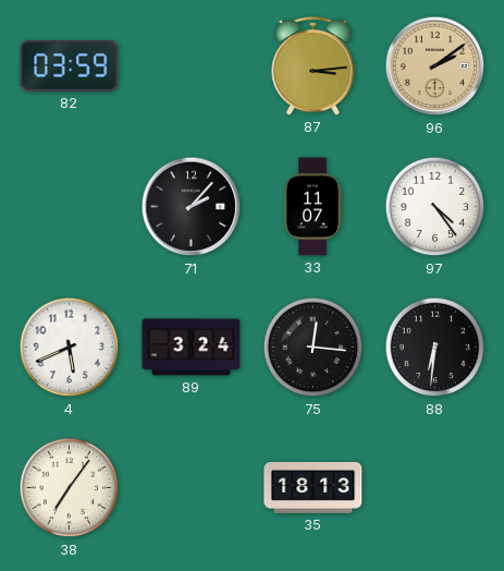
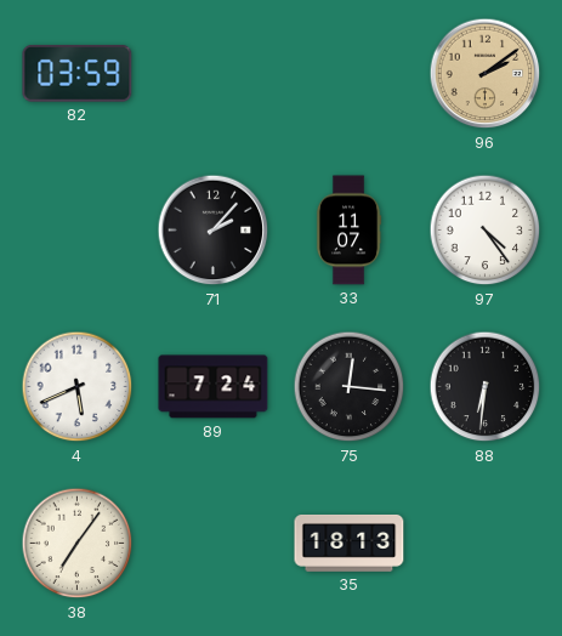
87: 3:14 -> none (314, 66)
89: 3:24 -> 7:24 (214, 387)
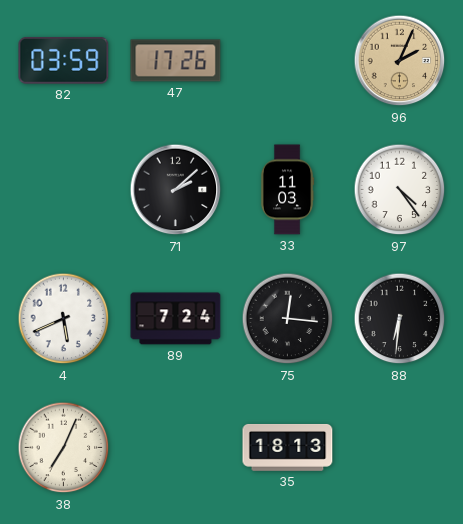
47: none -> 17:26 (176, 61)
96: 2:09 -> 2:04 (400, 61)
71: 2:07 -> 2:08 (176, 190)
33: 11:07 -> 11:03 (287, 190)
38: 7:06 -> 7:04 (64, 448)
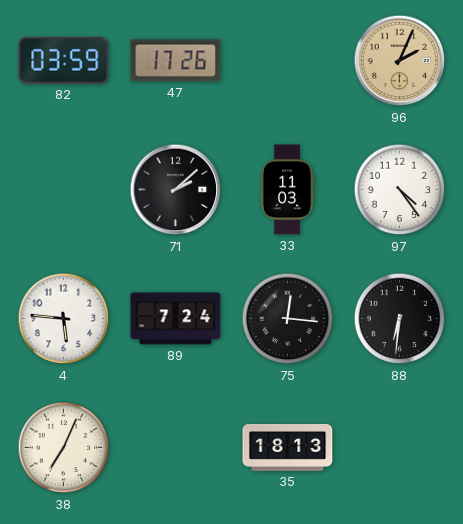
4: 5:41 -> 5:46 (64, 319)
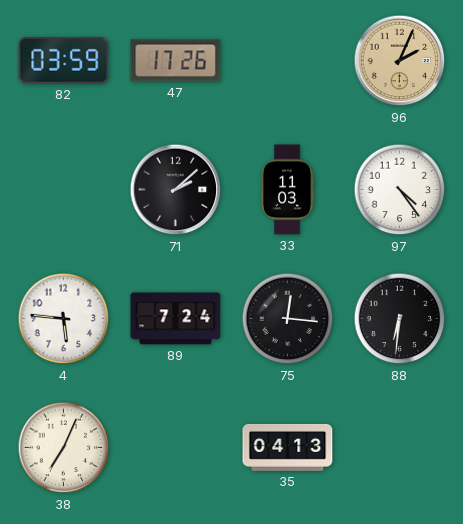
35: 18:13 -> 04:13 (288, 447)
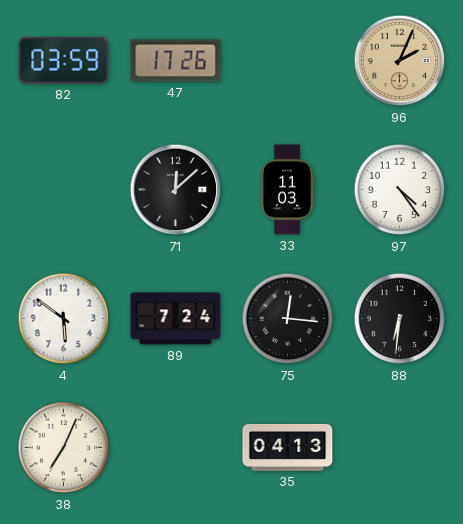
71: 2:08 -> 12:08 (176, 190)
4: 5:46 -> 5:51 (64, 319)
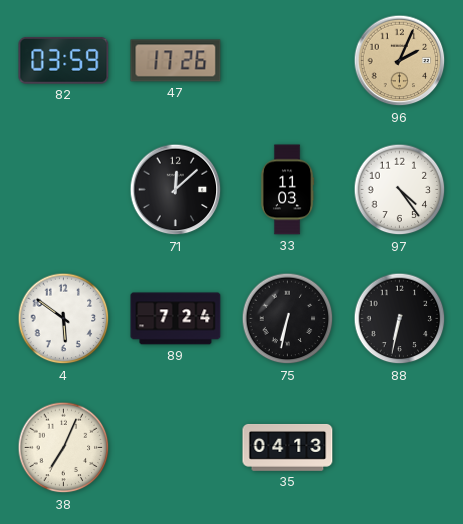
75: 12:16 -> 6:32 (288, 319)
88: 6:31 -> 6:32 (400, 319)
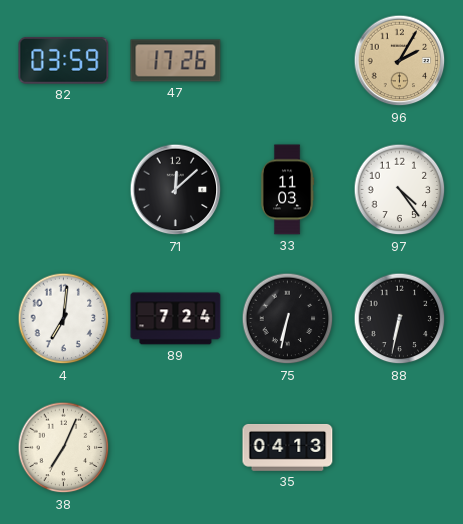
96: 2:04 -> 2:05 (400, 61)
4: 5:51 -> 7:01 (64, 319)
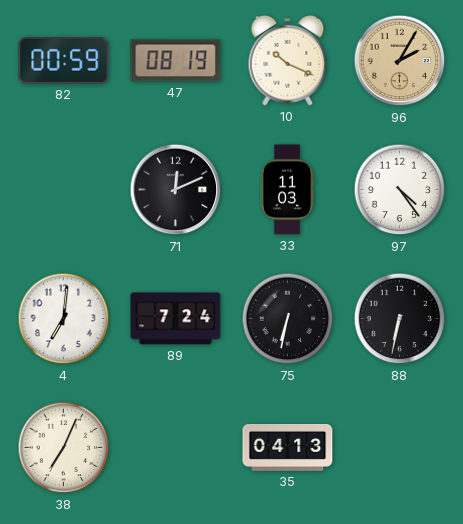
82: 03:59 -> 00:59 (64, 61)
47: 17:26 -> 08:19 (176, 61)
10: none -> 10:19 (288, 60)
71: 12:08 -> 12:11 (176, 190)
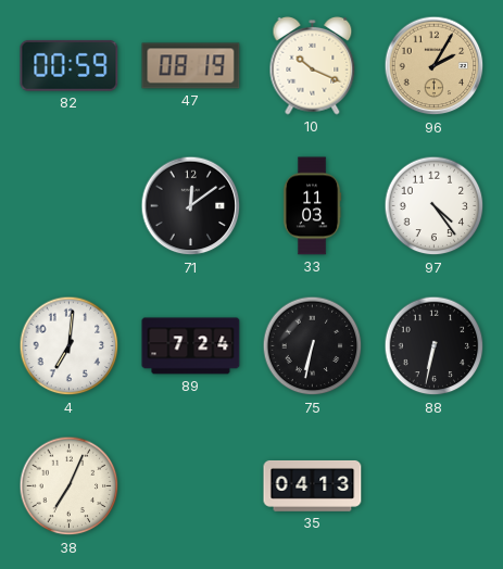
71: 12:11 -> 12:09 (191, 206)
